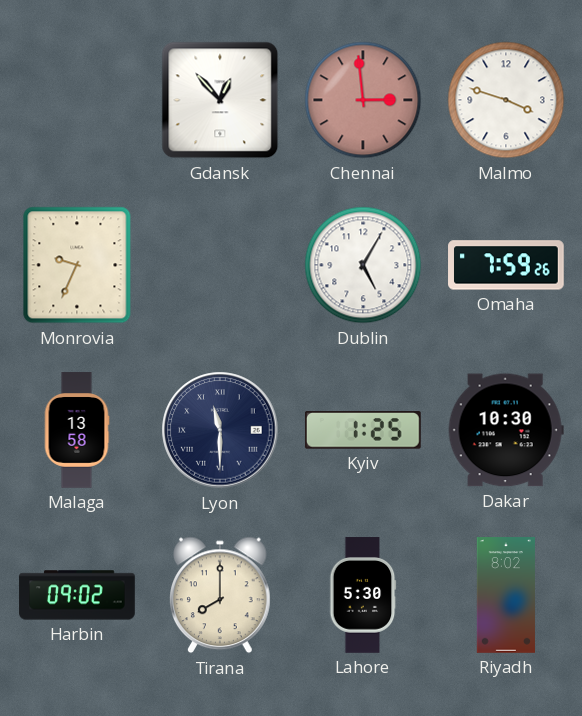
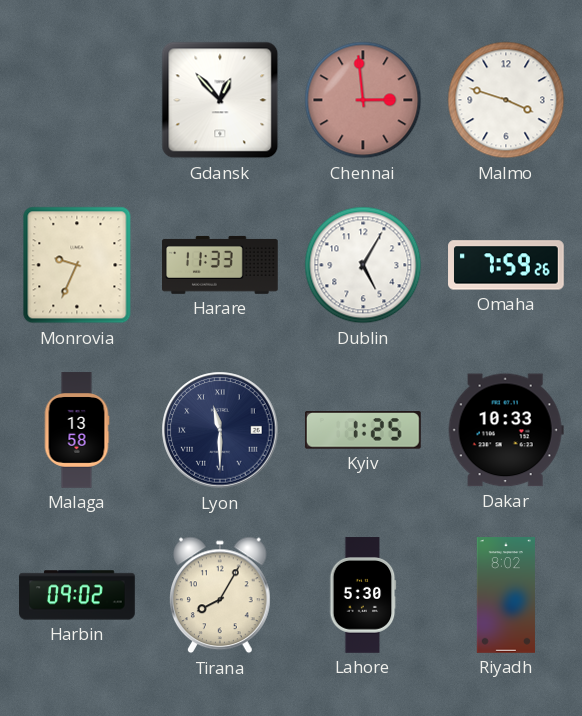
Harare: none -> 11:33 (221, 265)
Dakar: 10:30 -> 10:33 (506, 430)
Tirana: 8:00 -> 8:05 (221, 595)
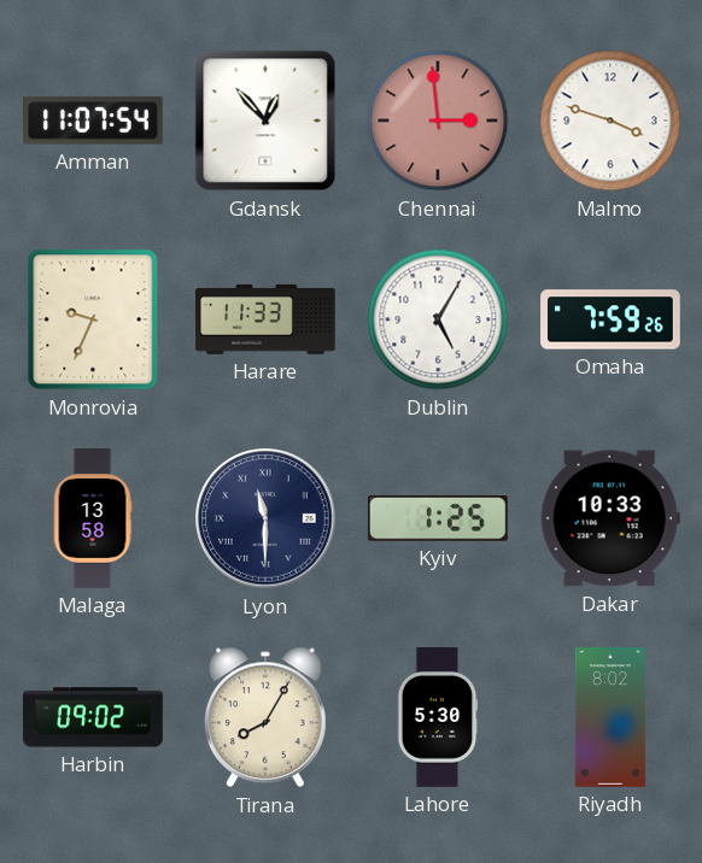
Amman: none -> 11:07 (94, 121)
